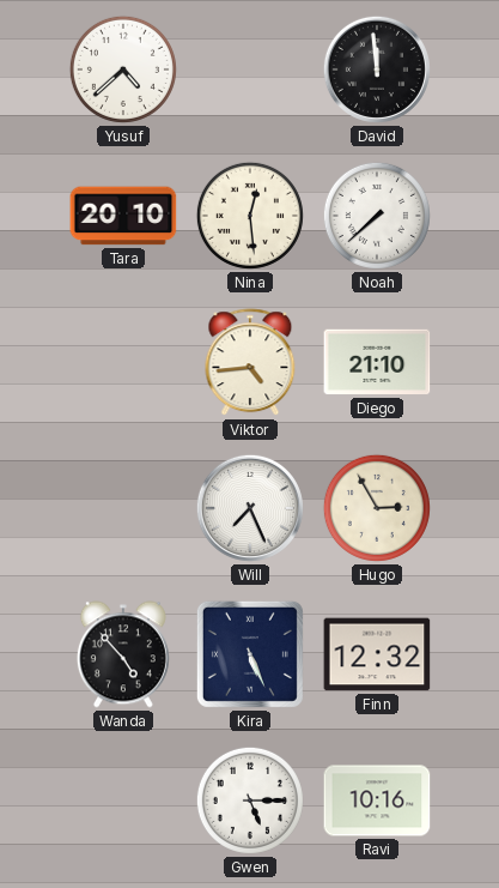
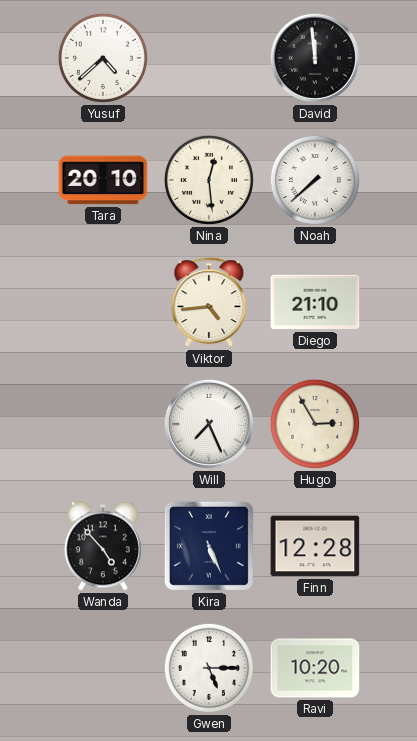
Finn: 12:32 -> 12:28 (315, 546)
Ravi: 10:16 -> 10:20 (315, 668)
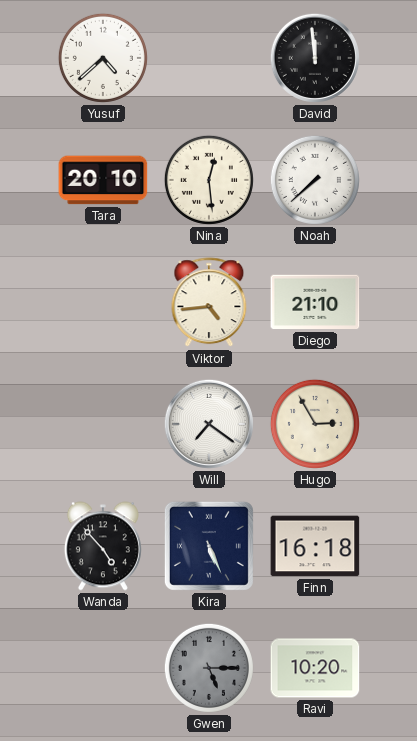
Will: 7:26 -> 7:21 (209, 424)
Finn: 12:28 -> 16:18 (315, 546)
Gwen dial: white -> grey (209, 668)
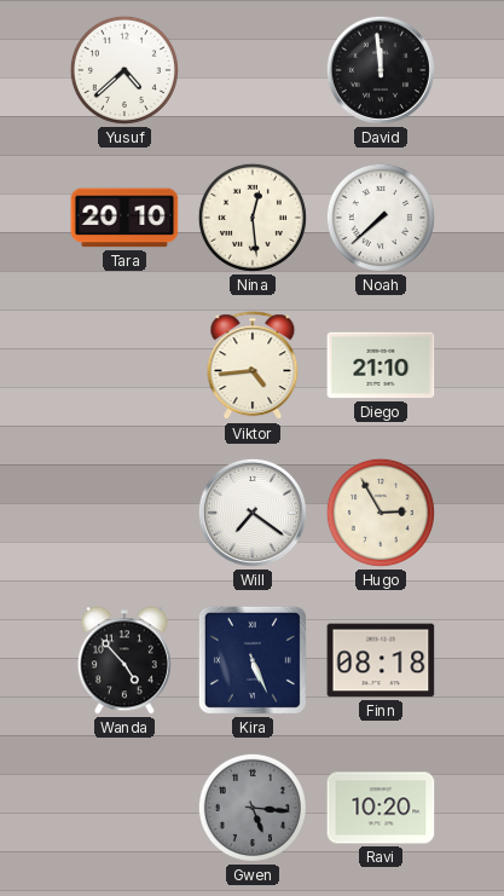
Finn: 16:18 -> 08:18 (381, 660)
Gwen: 5:15 -> 5:16 (253, 808)
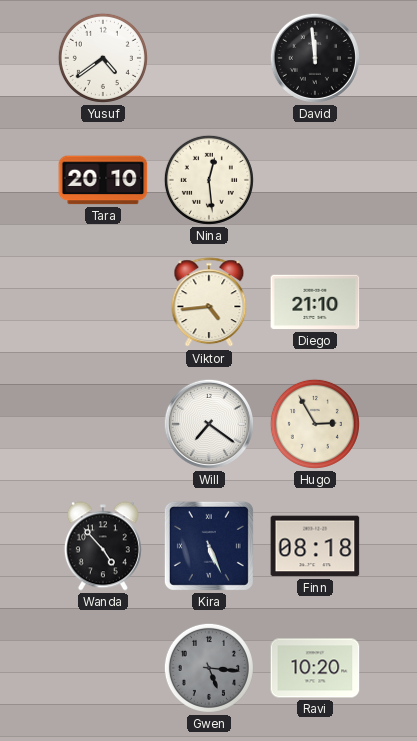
Yusuf: 4:38 -> 4:39 (103, 58)
Noah: 7:38 -> none (381, 218)
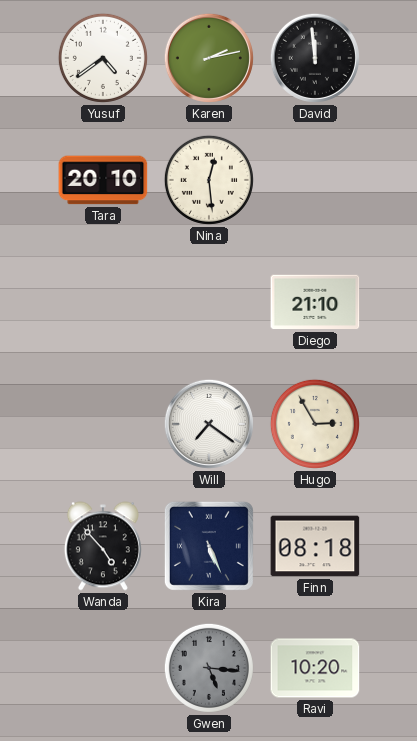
Karen: none -> 2:13 (209, 58)
Viktor: 4:44 -> none (209, 303)
